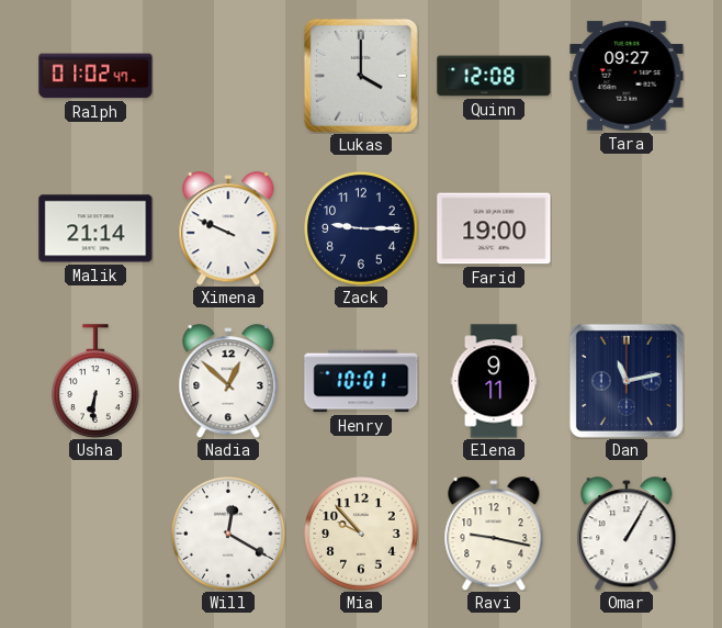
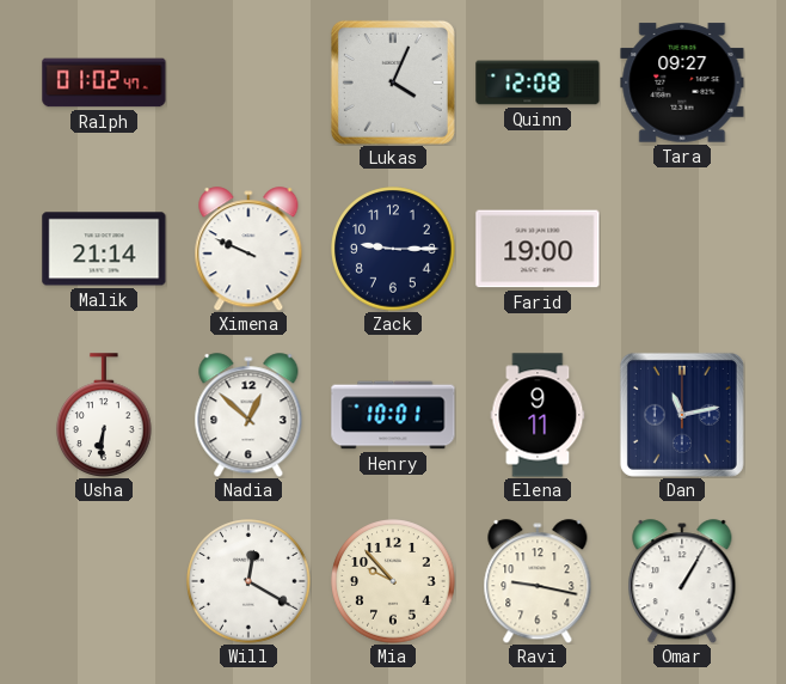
Lukas: 4:00 -> 4:04 (393, 83)
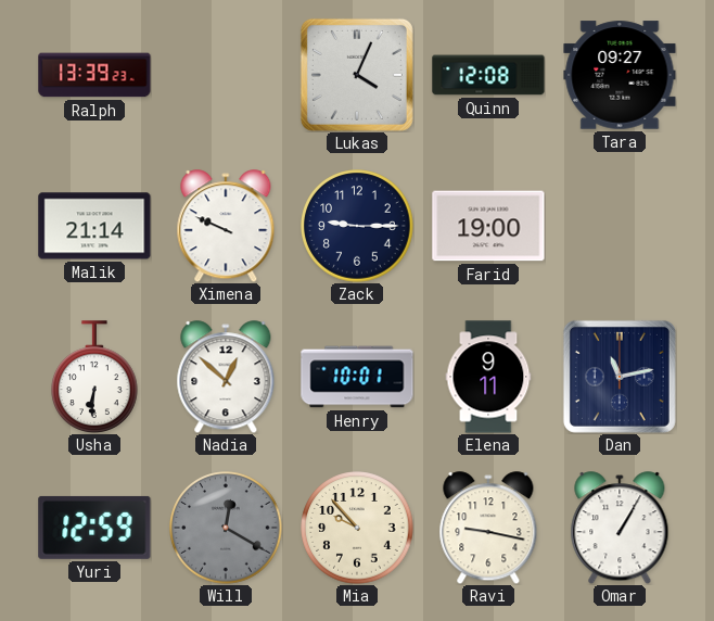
Ralph: 01:02 -> 13:39 (94, 75)
Yuri: none -> 12:59 (94, 528)
Will dial: white -> grey (226, 528)
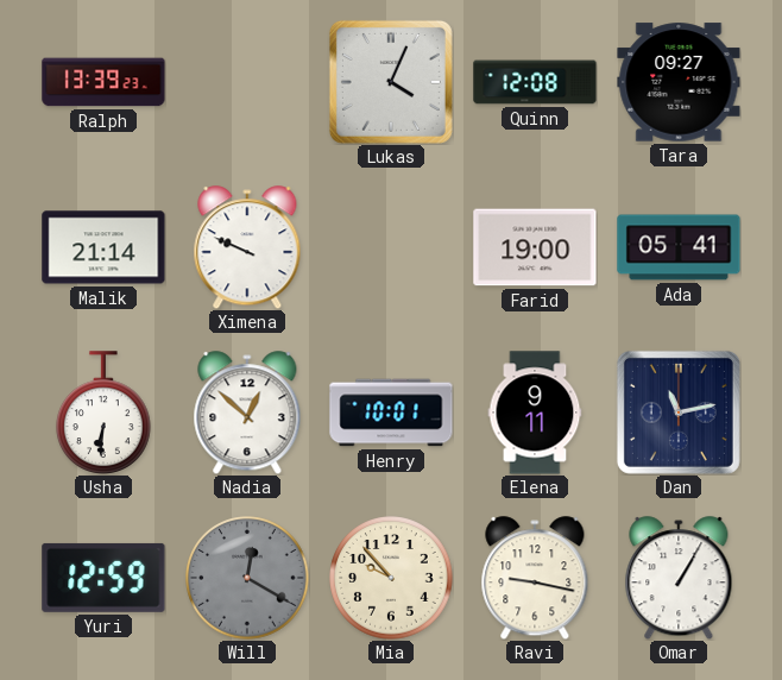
Zack: 9:15 -> none (357, 226)
Ada: none -> 05:41 (679, 247)
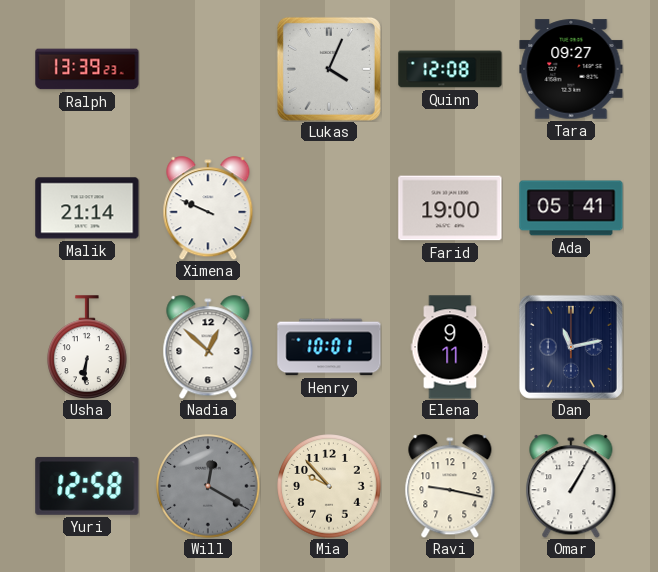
Yuri: 12:59 -> 12:58 (87, 486)
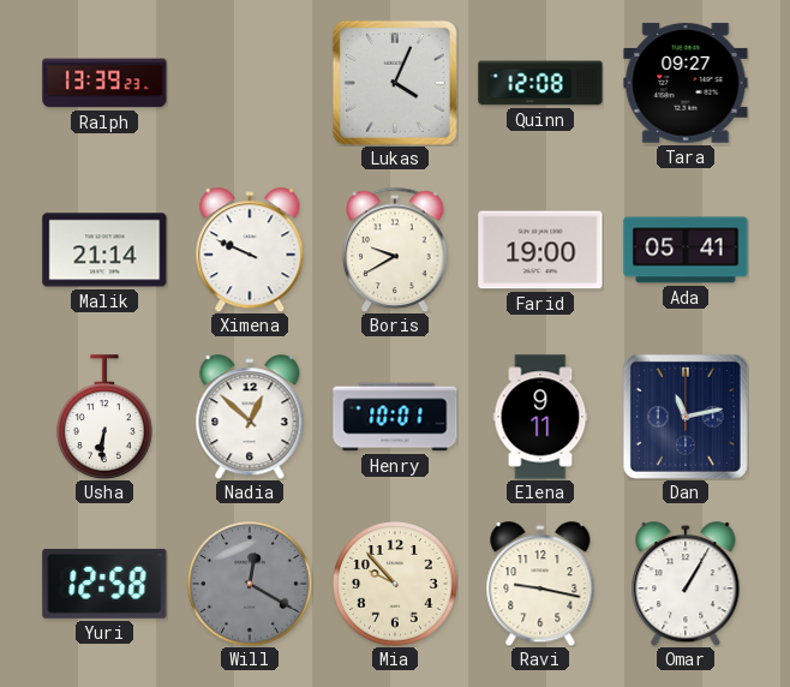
Boris: none -> 9:40 (395, 250)
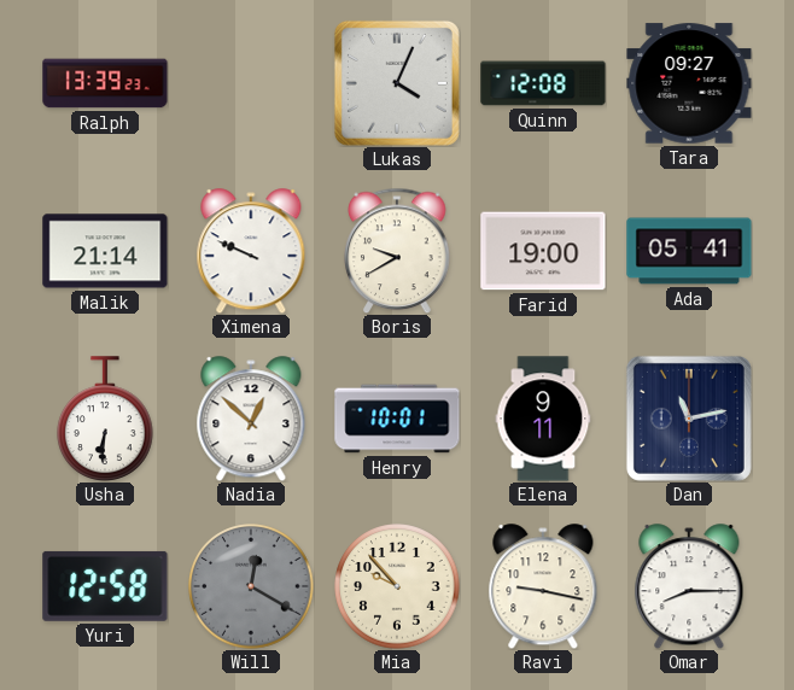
Omar: 1:05 -> 8:15 (689, 586)
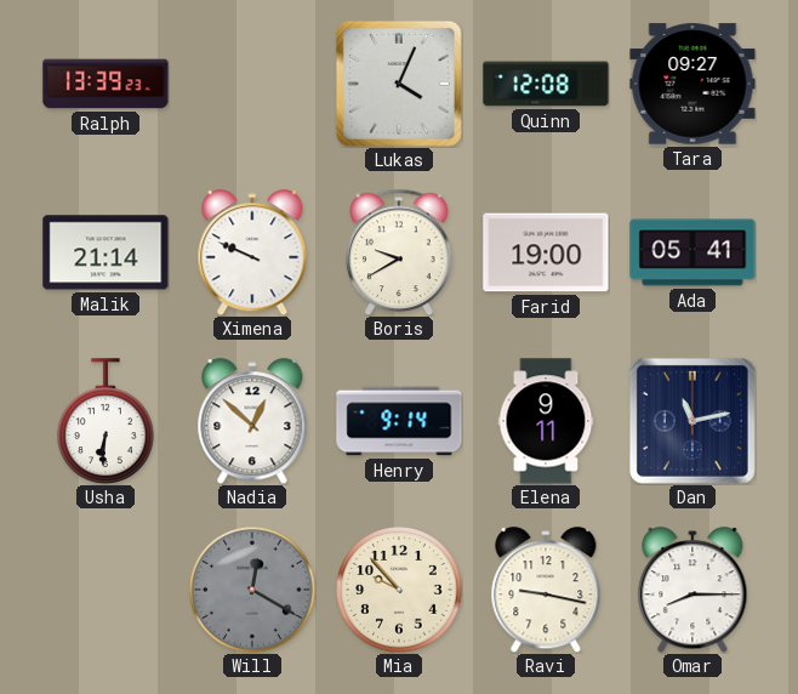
Henry: 10:01 -> 9:14 (399, 421)
Yuri: 12:58 -> none (105, 586)
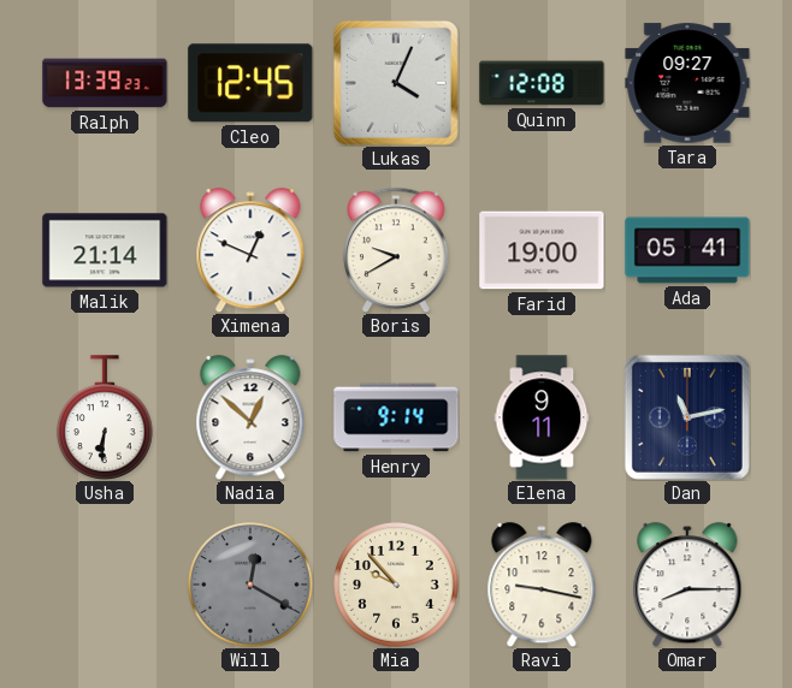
Cleo: none -> 12:45 (250, 83)
Ximena: 9:49 -> 12:49 (250, 250)
